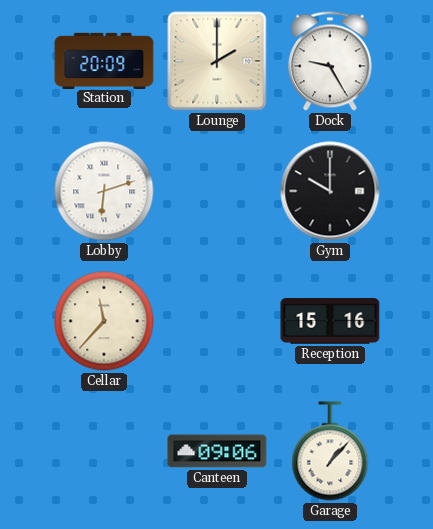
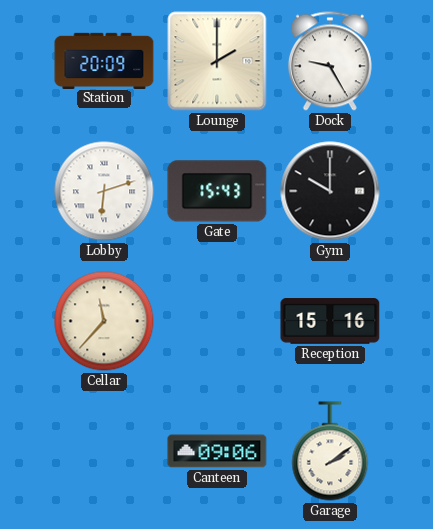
Gate: none -> 15:43 (217, 191)
Garage: 1:07 -> 2:09 (330, 451)
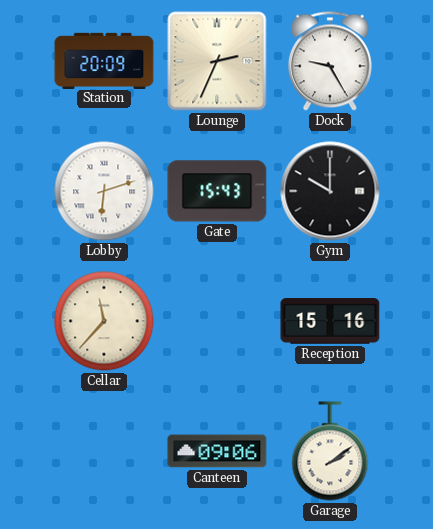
Lounge: 2:00 -> 2:34 (217, 61)
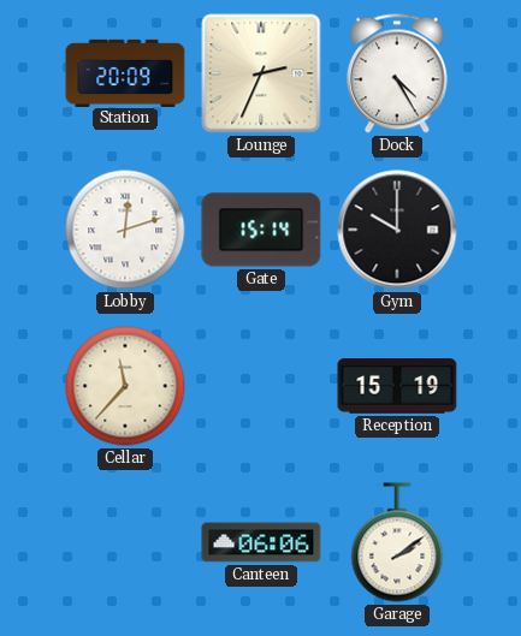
Dock: 9:25 -> 4:25 (397, 73)
Lobby: 6:12 -> 12:12 (125, 230)
Gate: 15:43 -> 15:14 (261, 230)
Reception: 15:16 -> 15:19 (397, 386)
Canteen: 09:06 -> 06:06 (261, 542)
